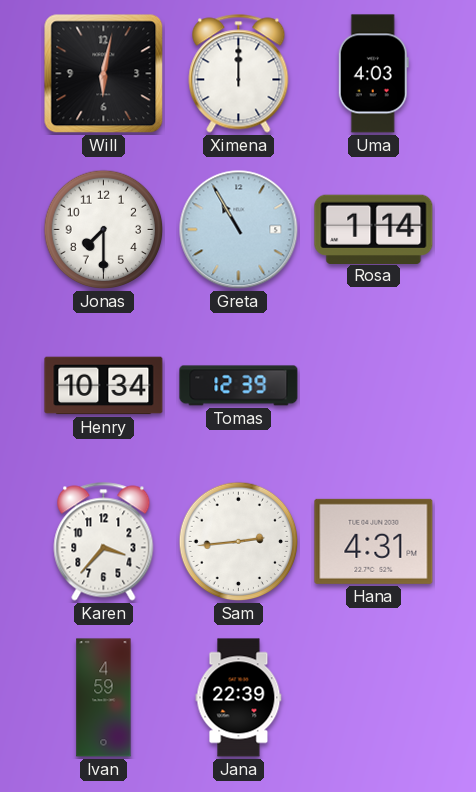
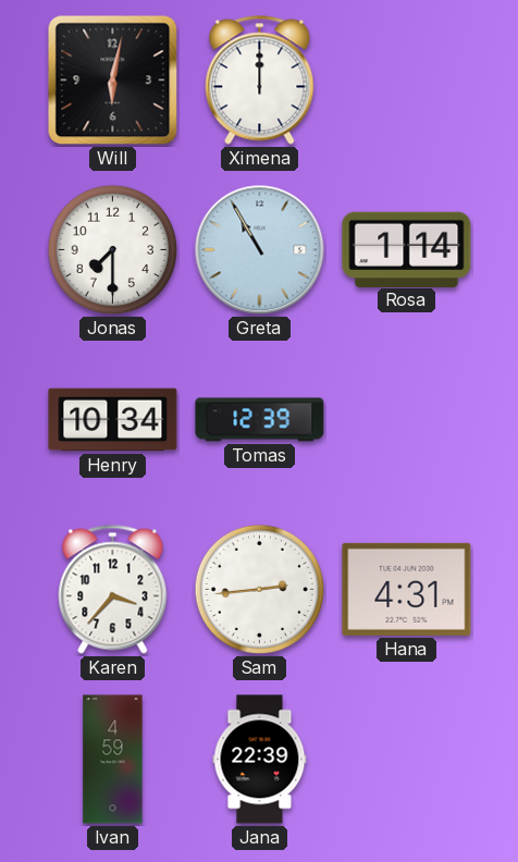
Uma: 4:03 -> none (373, 74)
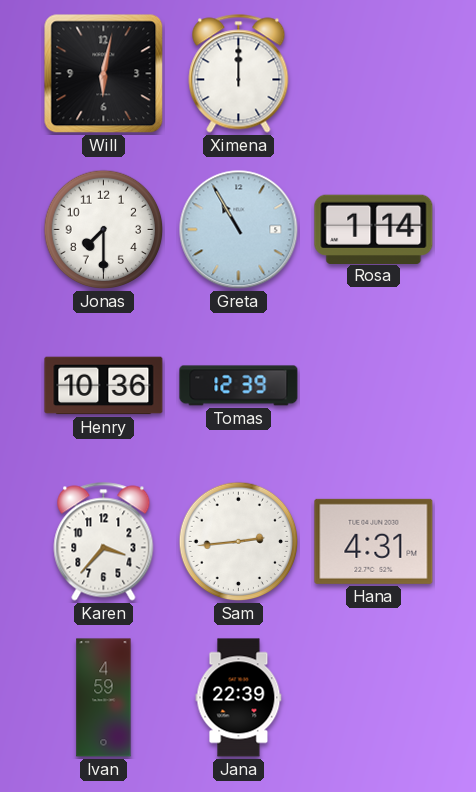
Henry: 10:34 -> 10:36 (104, 386)
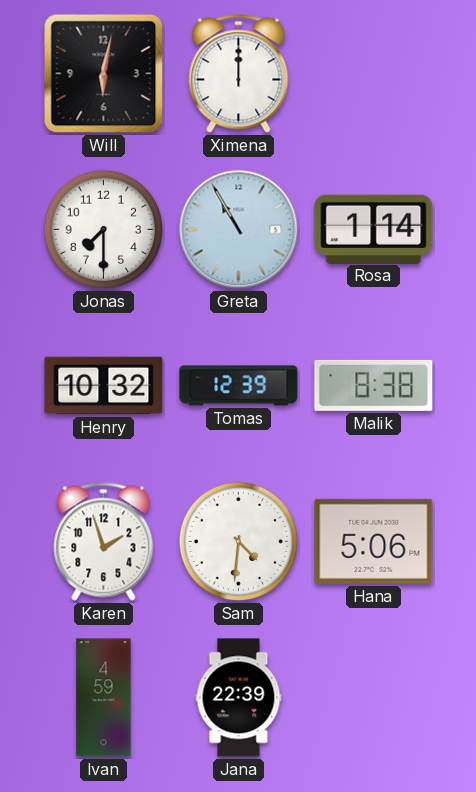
Henry: 10:36 -> 10:32 (104, 386)
Malik: none -> 8:38 (374, 385)
Karen: 3:37 -> 1:57 (104, 542)
Sam: 2:44 -> 4:31 (239, 542)
Hana: 4:31 -> 5:06 (374, 541)
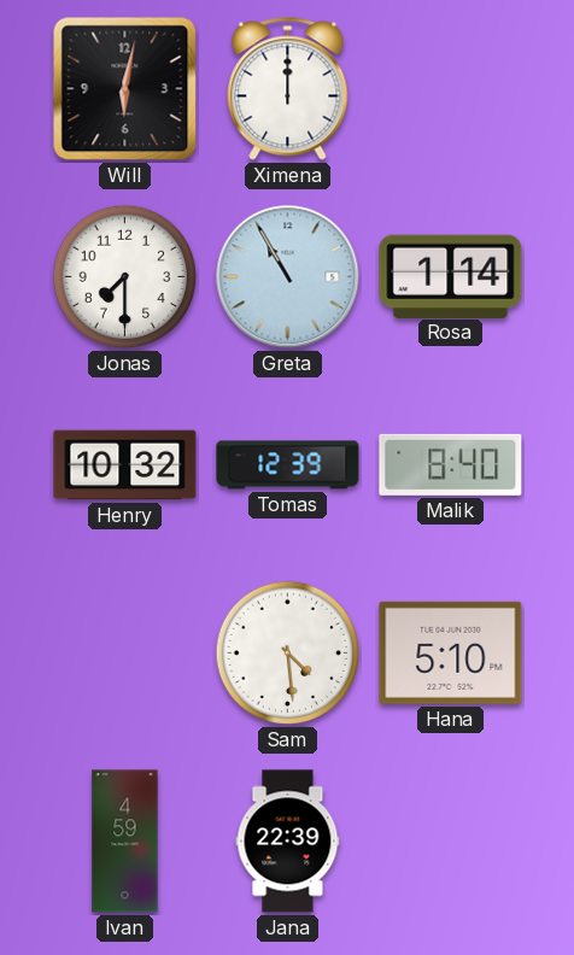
Malik: 8:38 -> 8:40 (451, 464)
Karen: 1:57 -> none (104, 542)
Sam: 4:31 -> 4:29 (288, 654)
Hana: 5:06 -> 5:10 (451, 652)
